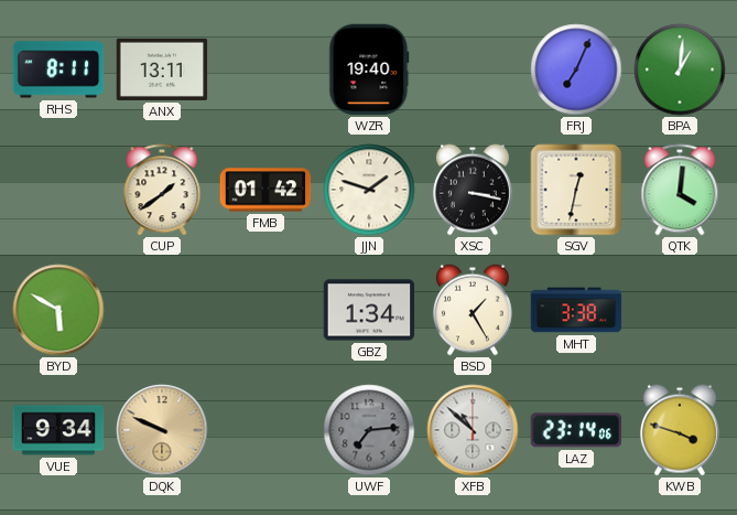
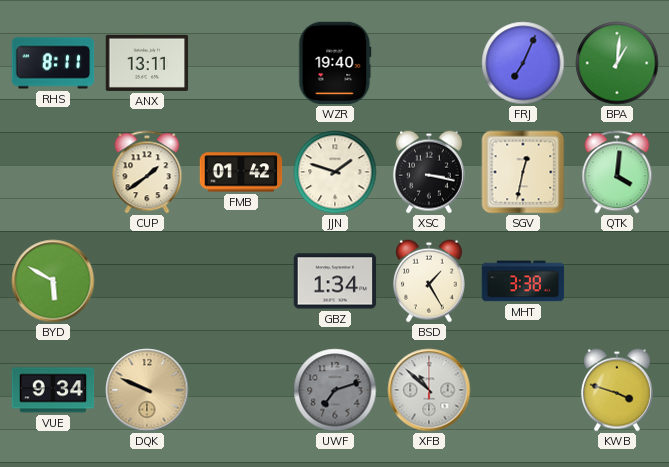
UWF: 7:14 -> 7:12 (335, 390)
LAZ: 23:14 -> none (576, 430)
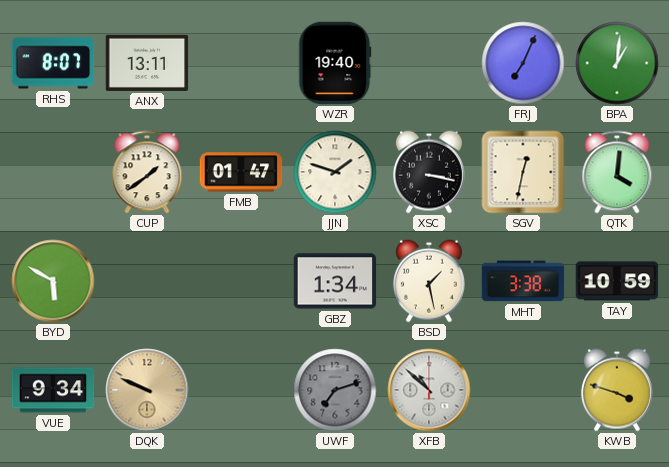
RHS: 8:11 -> 8:07 (53, 63)
FMB: 01:42 -> 01:47 (241, 172)
BSD: 1:25 -> 1:28 (429, 281)
TAY: none -> 10:59 (617, 281)
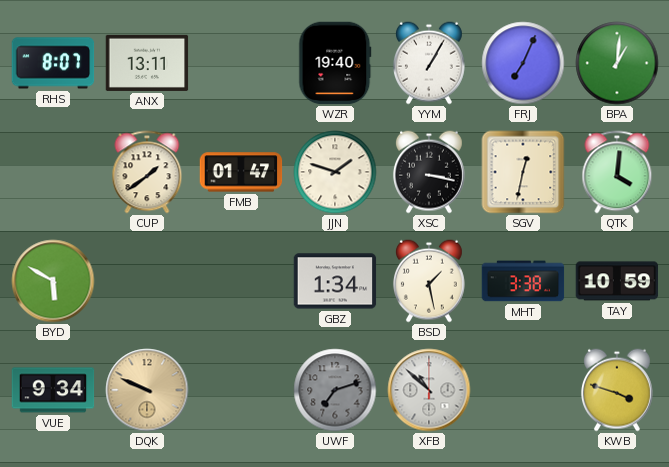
YYM: none -> 1:05 (429, 63)
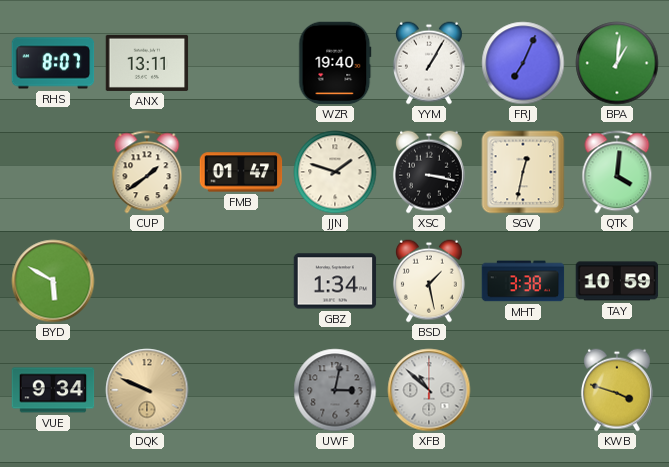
UWF: 7:12 -> 3:02 (335, 390)
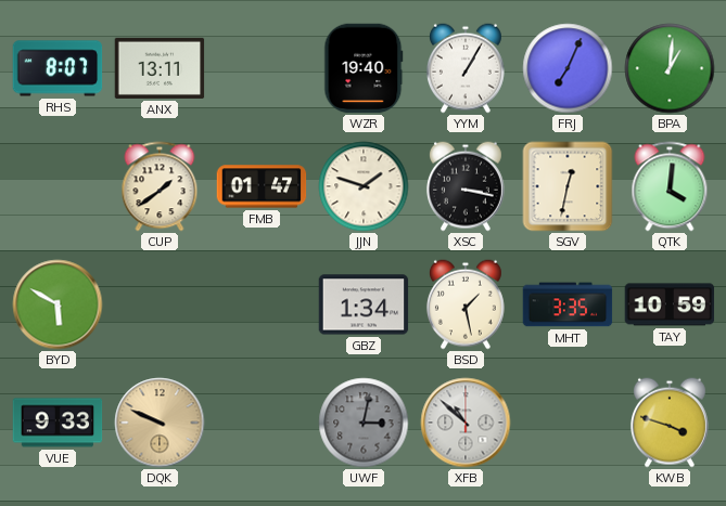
MHT: 3:38 -> 3:35 (568, 304)
VUE: 9:34 -> 9:33 (58, 423)
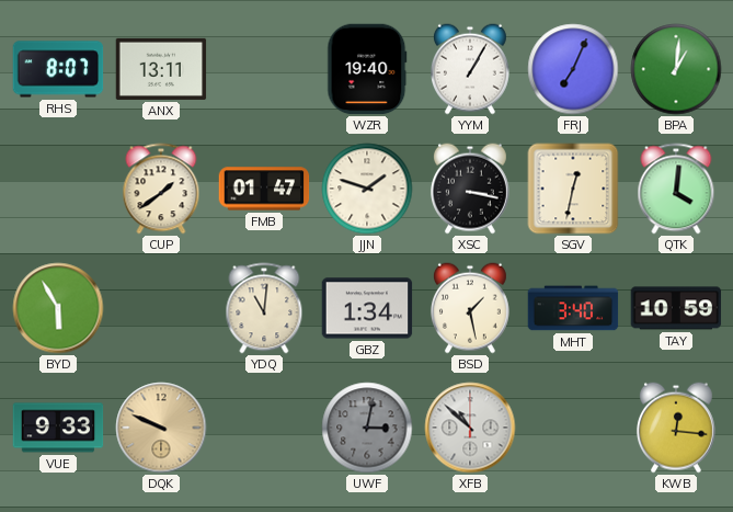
BYD: 5:50 -> 5:55 (58, 308)
YDQ: none -> 11:01 (264, 308)
MHT: 3:35 -> 3:40 (573, 308)
KWB: 3:48 -> 12:16 (676, 428)
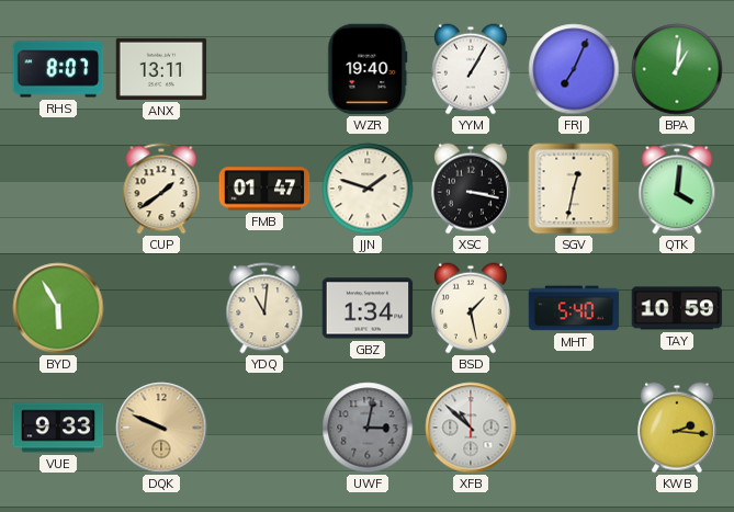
MHT: 3:40 -> 5:40 (574, 308)
KWB: 12:16 -> 2:16 (677, 428)
